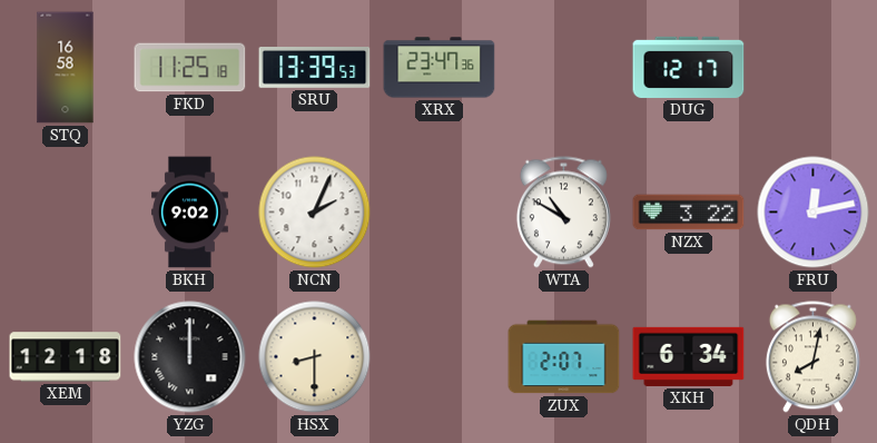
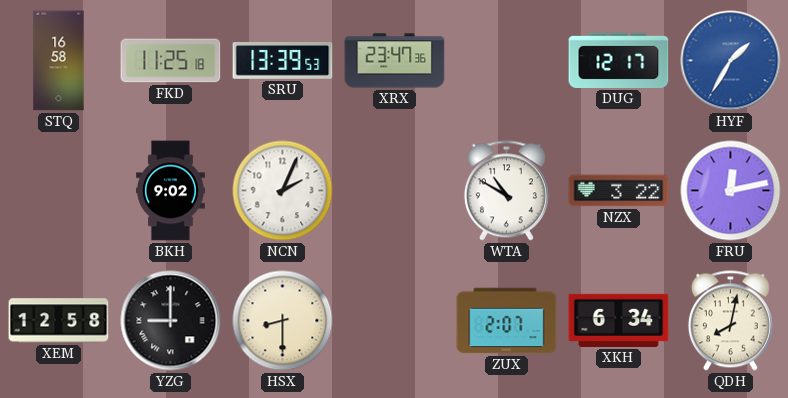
HYF: none -> 1:35 (731, 61)
XEM: 12:18 -> 12:58 (59, 321)
YZG: 12:00 -> 9:00 (171, 321)
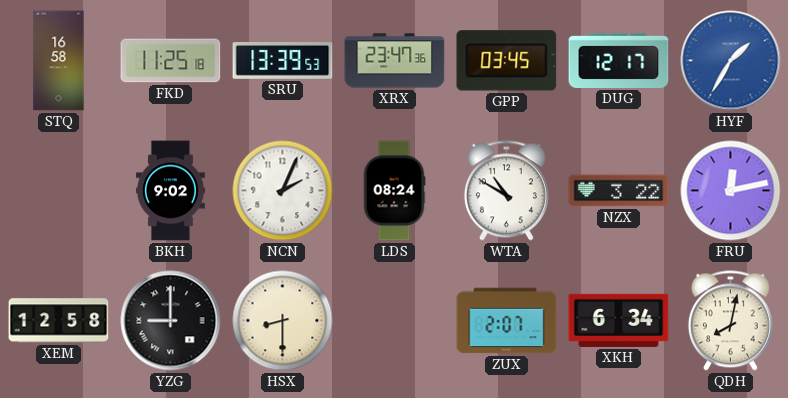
GPP: none -> 03:45 (507, 61)
LDS: none -> 08:24 (394, 191)
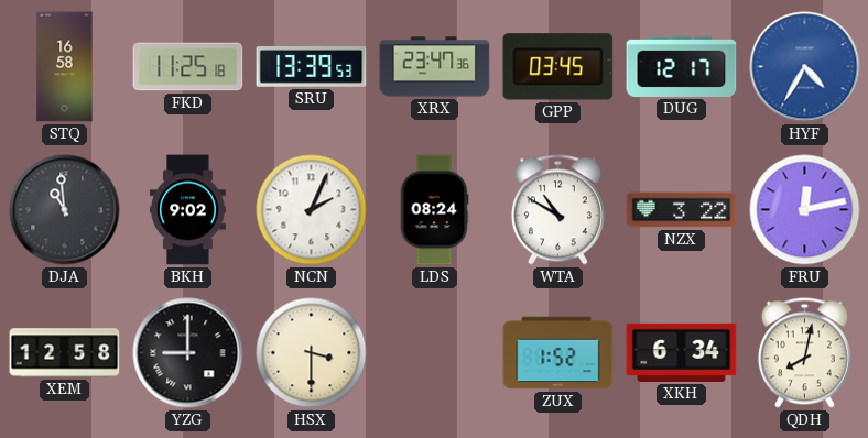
HYF: 1:35 -> 4:35 (805, 67)
DJA: none -> 10:59 (65, 210)
HSX: 8:30 -> 3:30 (312, 353)
ZUX: 2:07 -> 1:52 (558, 353)
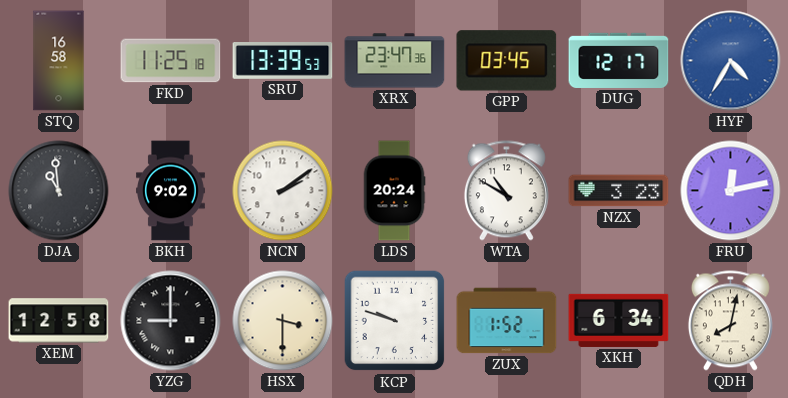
NCN: 2:04 -> 2:09 (283, 191)
LDS: 08:24 -> 20:24 (394, 191)
NZX: 3:22 -> 3:23 (619, 191)
KCP: none -> 9:48 (395, 321)
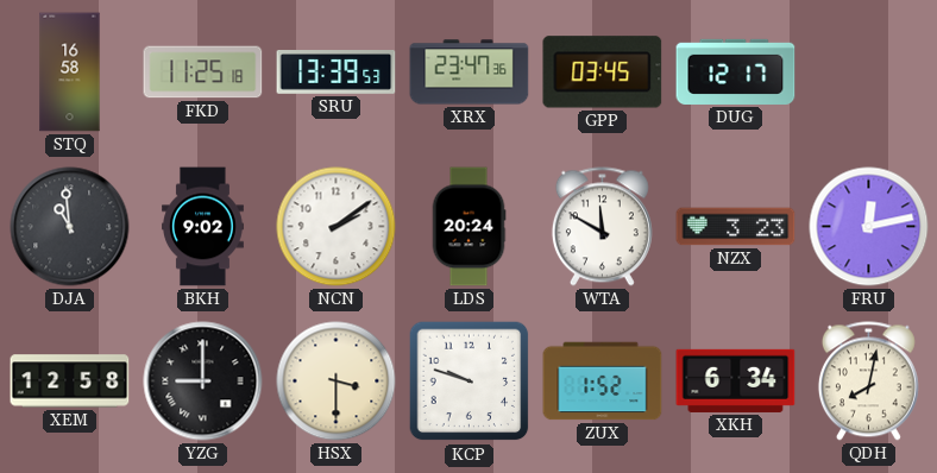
HYF: 4:35 -> none (731, 61)
WTA: 10:50 -> 11:50 (602, 227)
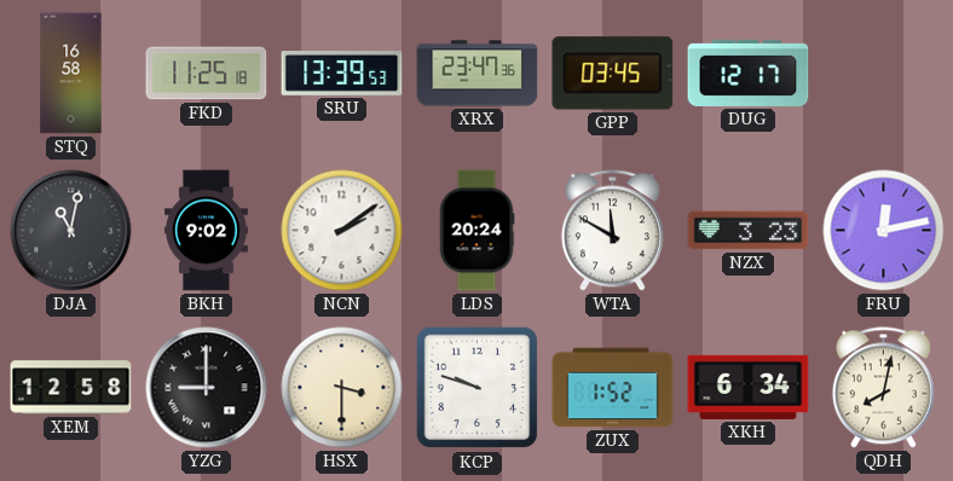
DJA: 10:59 -> 11:02 (71, 231)
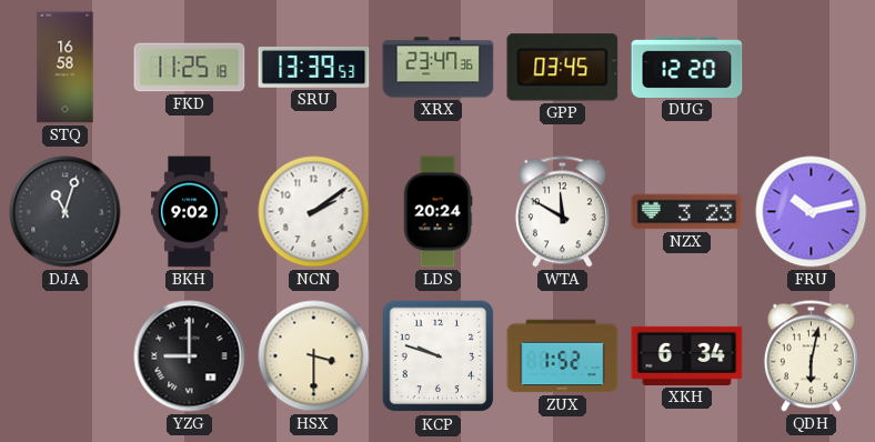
DUG: 12:17 -> 12:20 (687, 67)
DJA: 11:02 -> 11:03 (66, 212)
FRU: 12:13 -> 10:13 (812, 212)
XEM: 12:58 -> none (71, 388)
QDH: 8:02 -> 6:02 (811, 356)
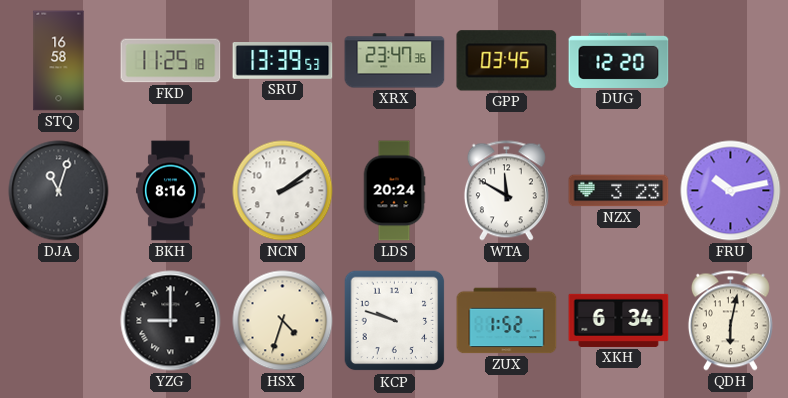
BKH: 9:02 -> 8:16 (171, 191)
HSX: 3:30 -> 4:33 (283, 321)
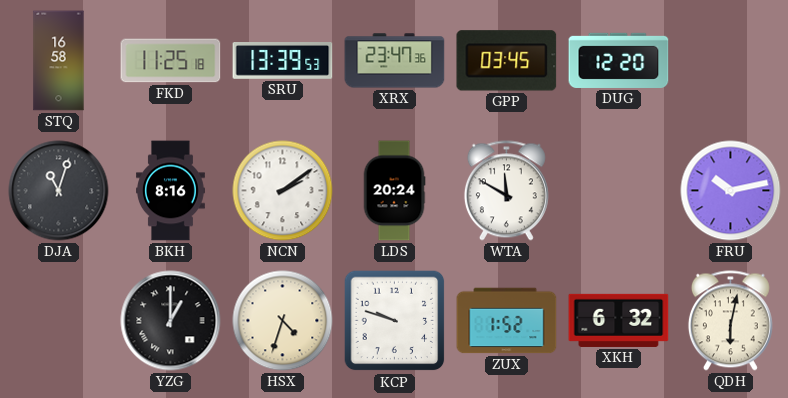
NZX: 3:23 -> none (619, 191)
YZG: 9:00 -> 1:00 (171, 321)
XKH: 6:34 -> 6:32 (619, 320)
